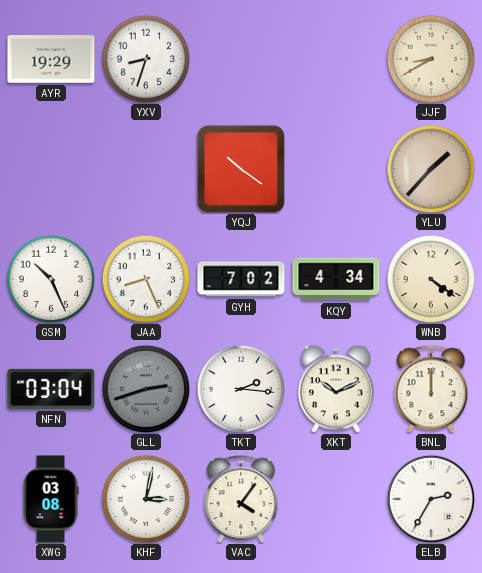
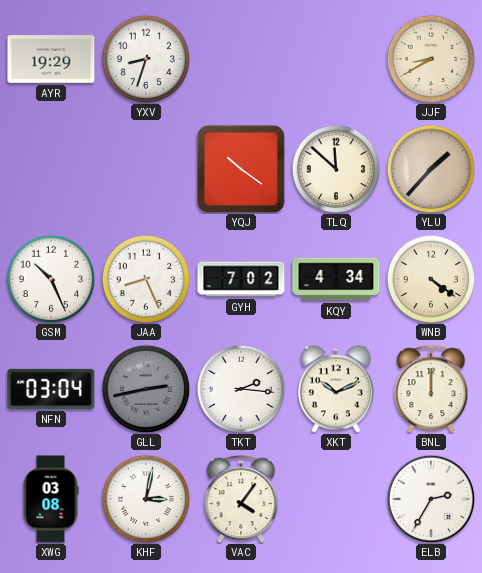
TLQ: none -> 11:52 (336, 169)
GLL: 2:42 -> 2:43 (146, 389)
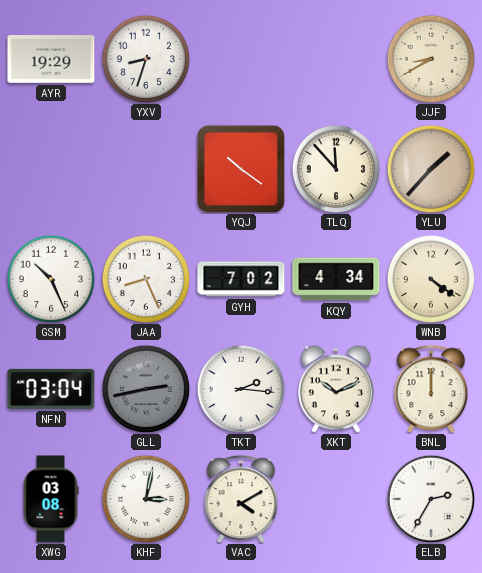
TLQ: 11:52 -> 11:53 (336, 169)
VAC: 4:06 -> 4:10 (241, 499)
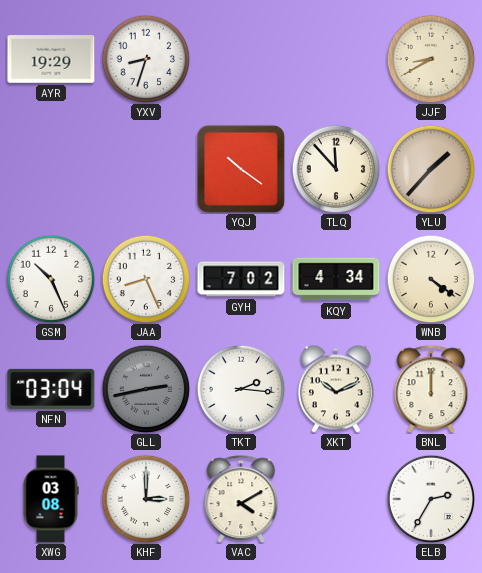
KHF: 3:02 -> 3:00 (146, 499)
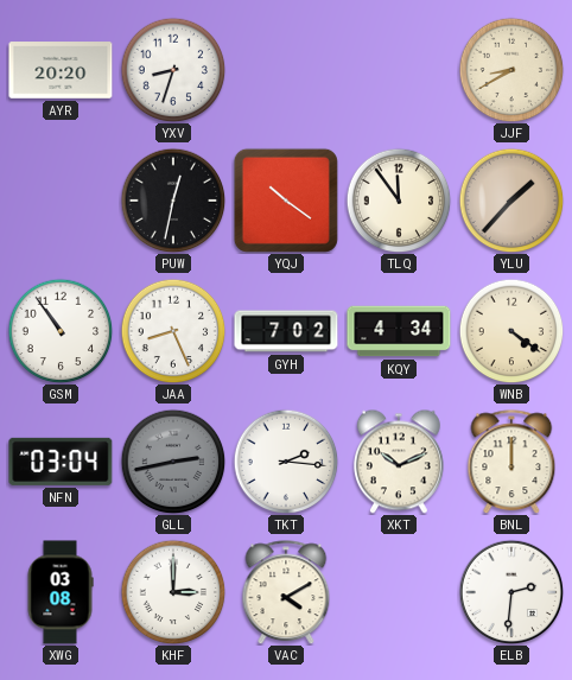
AYR: 19:29 -> 20:20 (61, 70)
PUW: none -> 12:32 (173, 201)
TLQ: 11:53 -> 11:54 (399, 201)
GSM: 10:26 -> 10:54 (61, 331)
ELB: 2:35 -> 2:31 (511, 592)
